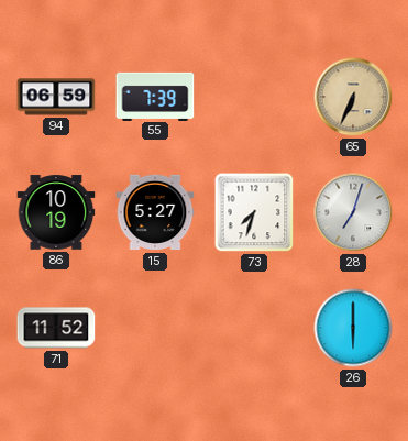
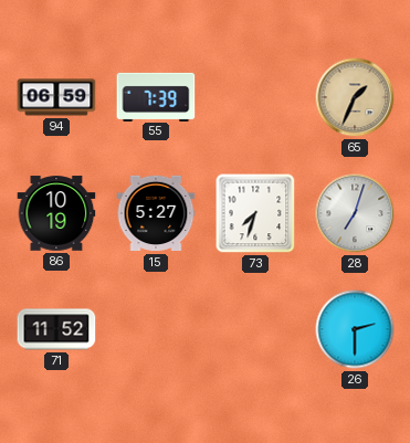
65: 6:34 -> 1:34 (355, 97)
26: 6:00 -> 2:30 (355, 329)
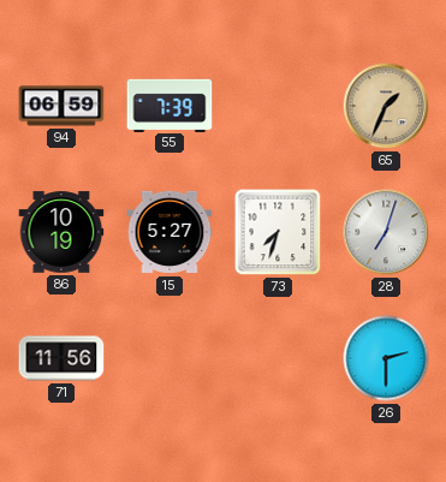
71: 11:52 -> 11:56 (61, 358)
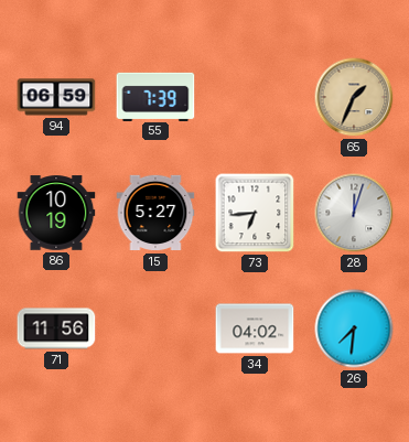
73: 7:33 -> 6:44 (255, 213)
28: 7:03 -> 12:03 (354, 213)
34: none -> 04:02 (255, 328)
26: 2:30 -> 7:31 (354, 328)
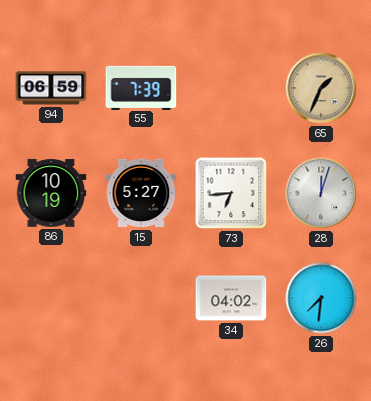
71: 11:56 -> none (56, 328)
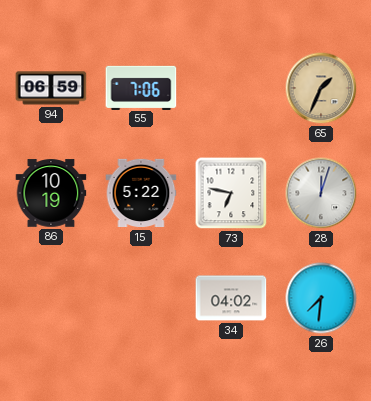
55: 7:39 -> 7:06 (141, 87)
15: 5:27 -> 5:22 (141, 193)
73: 6:44 -> 6:47 (231, 193)
